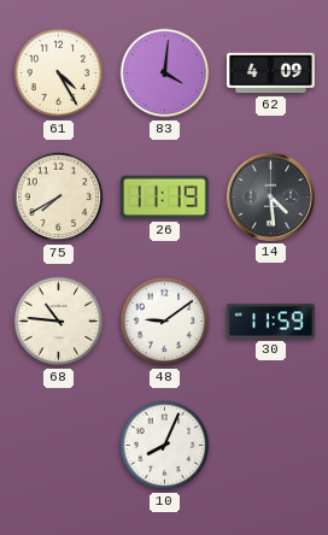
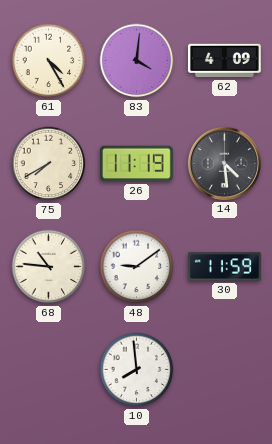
10: 8:04 -> 7:59 (137, 370)
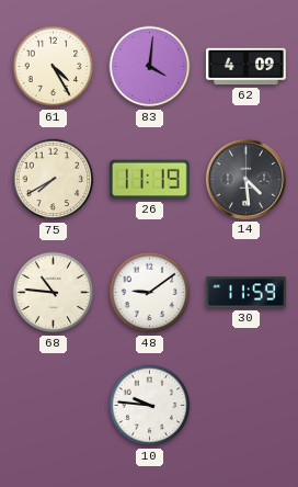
10: 7:59 -> 9:46 (150, 406)
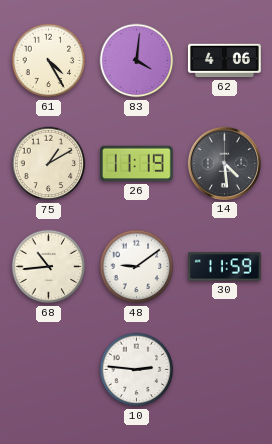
62: 4:09 -> 4:06 (225, 61)
75: 7:40 -> 1:10 (49, 164)
68: 10:46 -> 10:44 (49, 267)
10: 9:46 -> 2:46 (137, 370)
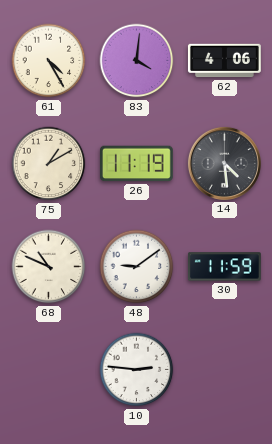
68: 10:44 -> 10:49 (49, 267)
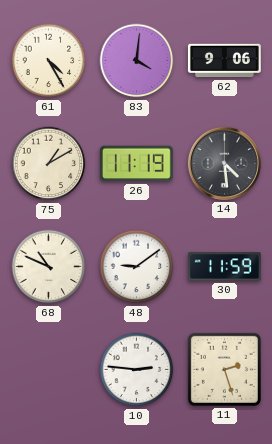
62: 4:06 -> 9:06 (225, 61)
11: none -> 2:27 (224, 369)
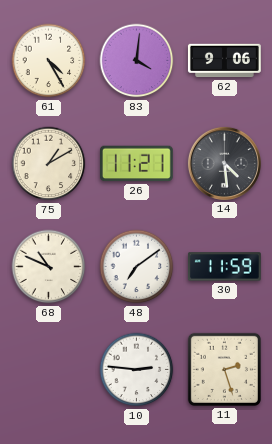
26: 11:19 -> 11:21 (136, 164)
48: 9:09 -> 7:09 (137, 267)
